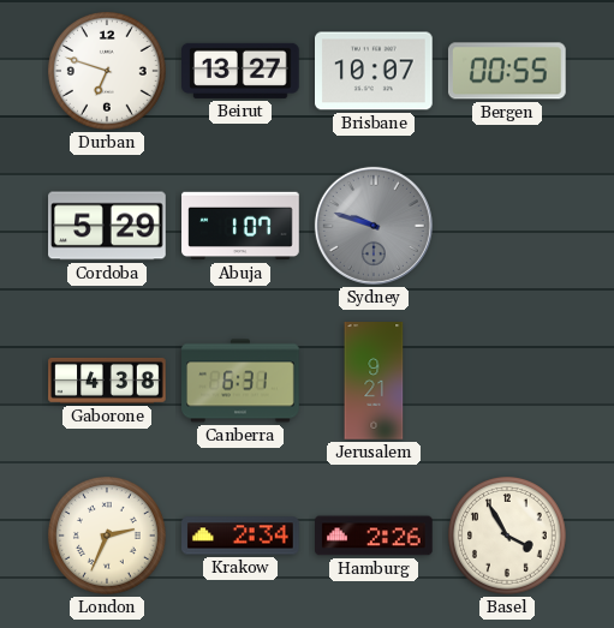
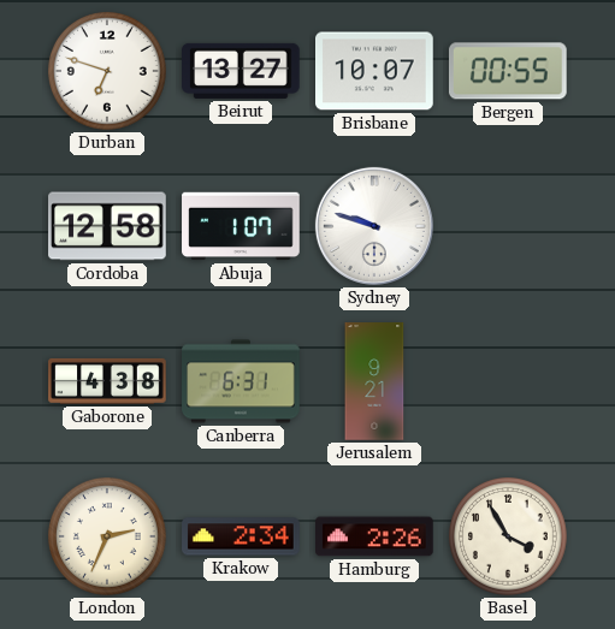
Cordoba: 5:29 -> 12:58 (107, 226)
Sydney dial: grey -> white (374, 226)
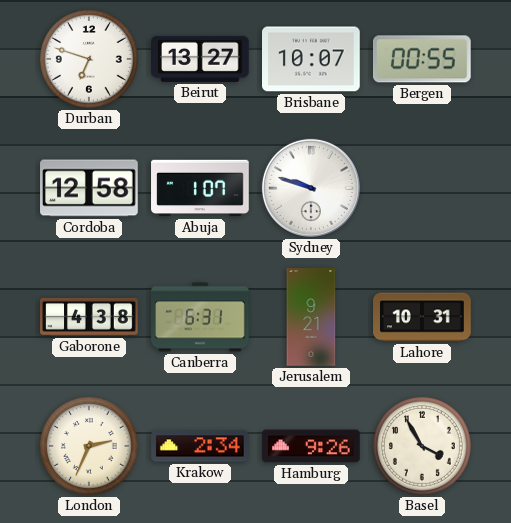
Lahore: none -> 10:31 (422, 317)
Hamburg: 2:26 -> 9:26 (312, 446)
